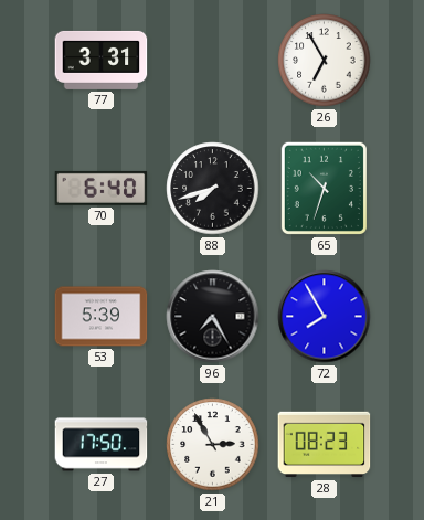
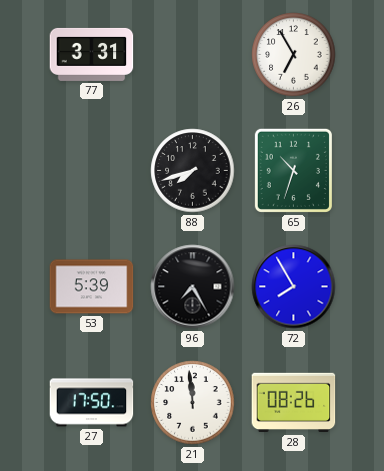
70: 6:40 -> none (102, 188)
21: 2:55 -> 11:59 (193, 403)
28: 08:23 -> 08:26 (294, 403)
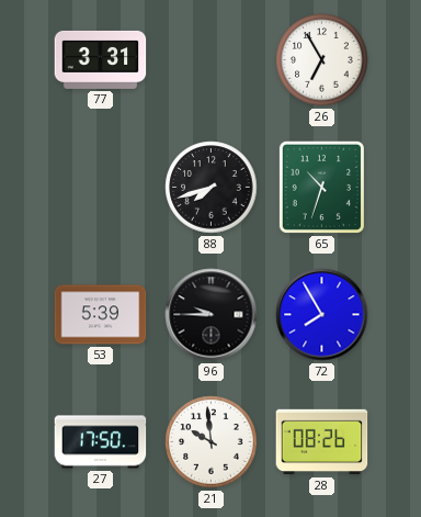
96: 7:25 -> 9:45 (212, 315)
21: 11:59 -> 9:59 (212, 442)
